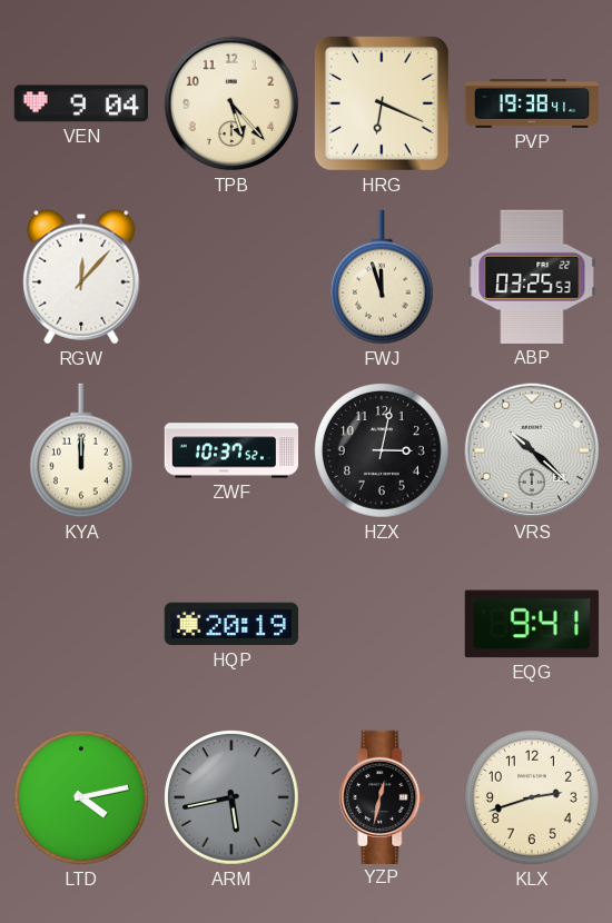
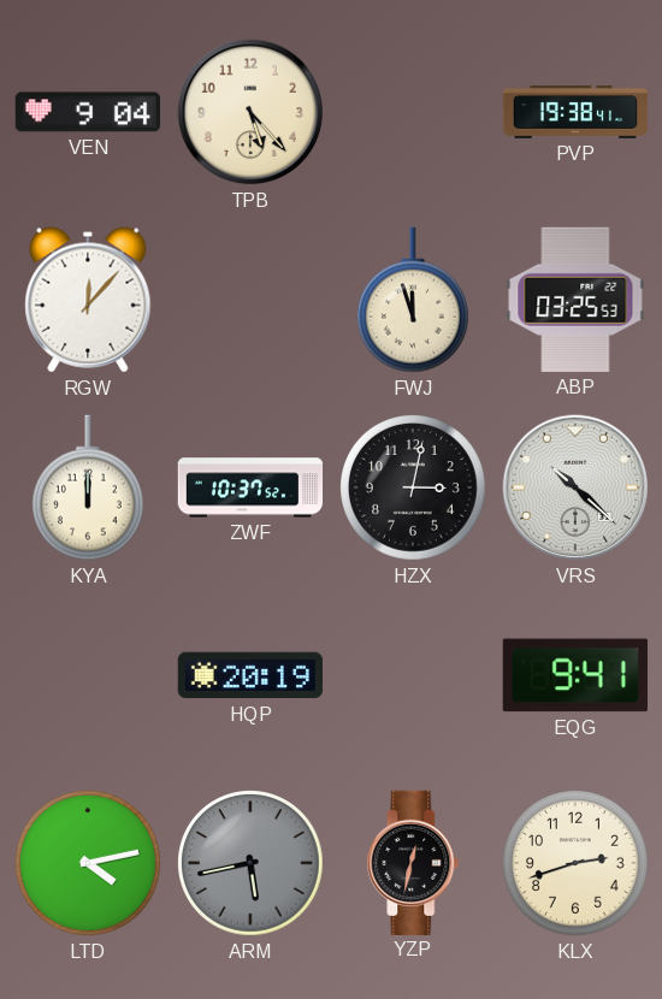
HRG: 6:19 -> none (382, 103)
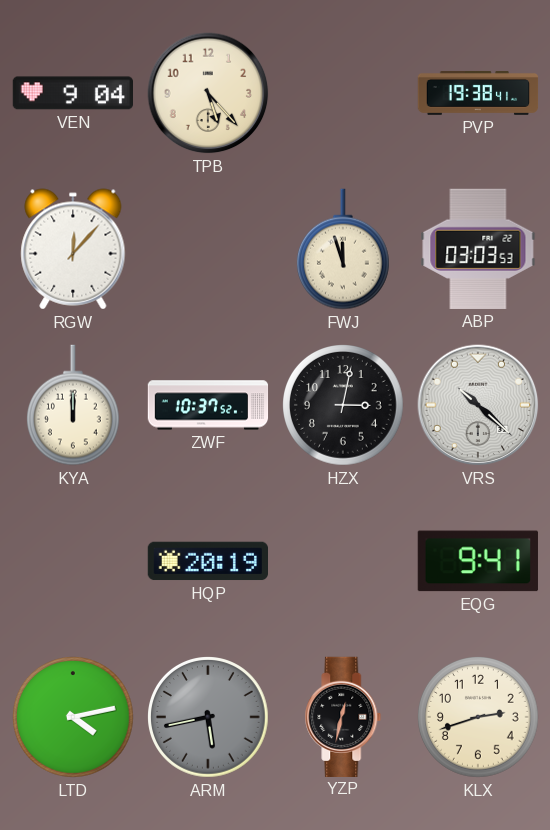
ABP: 03:25 -> 03:03 (478, 249)
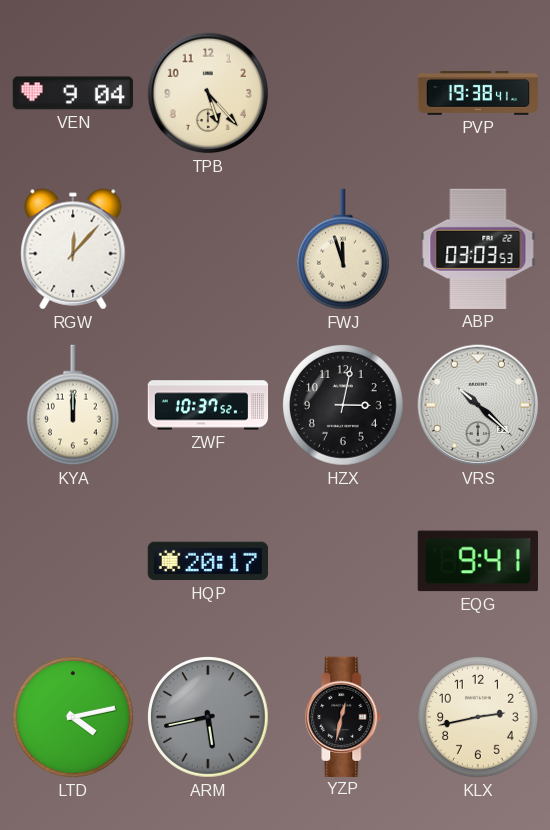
HQP: 20:19 -> 20:17 (207, 561)
KLX: 2:42 -> 2:43 (479, 718)
